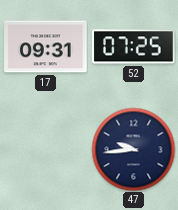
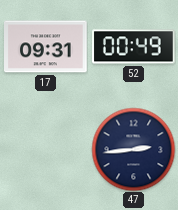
52: 07:25 -> 00:49 (134, 47)
47: 9:44 -> 2:44 (133, 149)
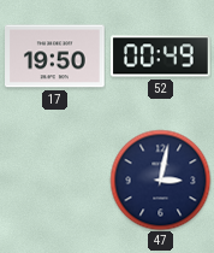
17: 09:31 -> 19:50 (55, 57)
47: 2:44 -> 3:02 (160, 180)
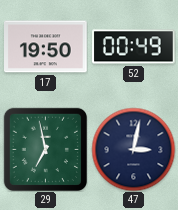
29: none -> 6:58 (45, 149)
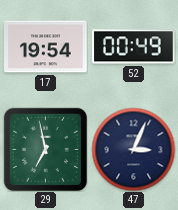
17: 19:50 -> 19:54 (46, 47)
47: 3:02 -> 3:04 (133, 149)
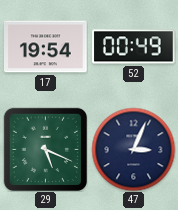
29: 6:58 -> 5:19 (45, 149)
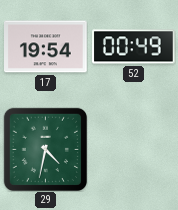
29: 5:19 -> 4:32 (45, 149)
47: 3:04 -> none (133, 149)
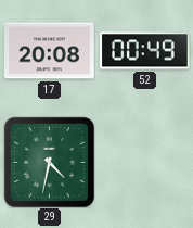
17: 19:54 -> 20:08 (50, 51)
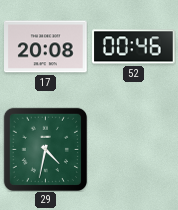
52: 00:49 -> 00:46 (134, 47)
